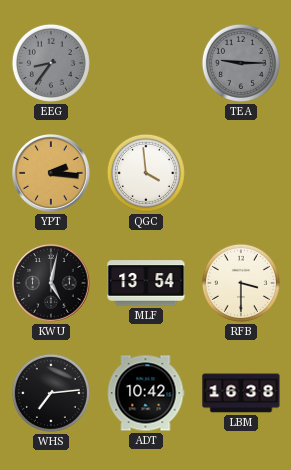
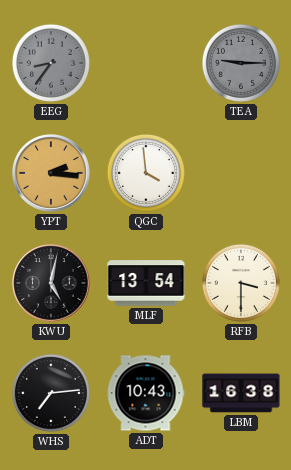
ADT: 10:42 -> 10:43 (146, 393)
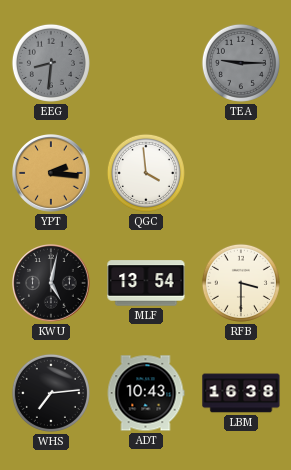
EEG: 8:36 -> 8:31 (51, 63)
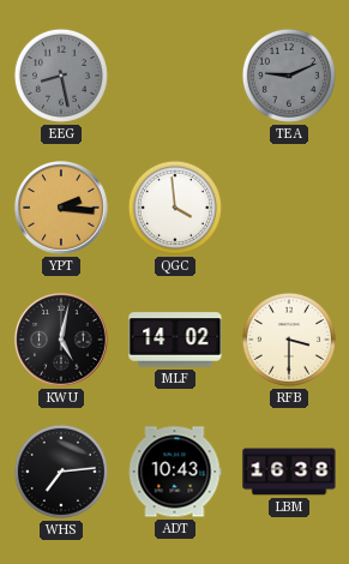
EEG: 8:31 -> 8:28 (61, 76)
TEA: 9:15 -> 9:11 (289, 76)
MLF: 13:54 -> 14:02 (175, 340)
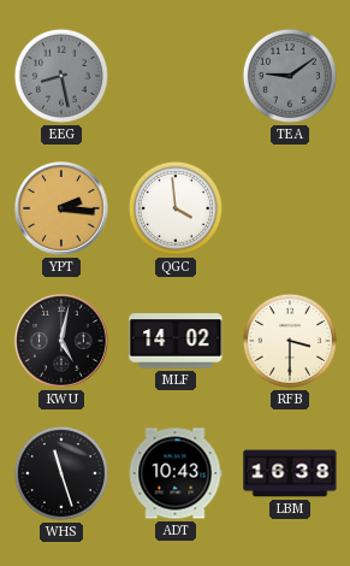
TEA: 9:11 -> 9:09 (290, 76)
WHS: 7:14 -> 11:27 (61, 473)
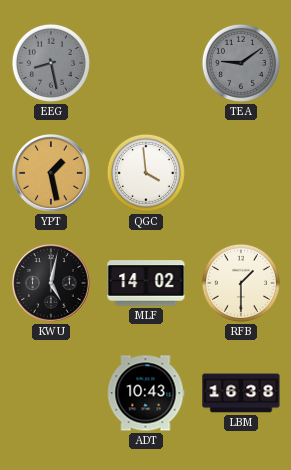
YPT: 2:16 -> 1:28 (51, 173)
RFB: 3:30 -> 1:30 (241, 283)
WHS: 11:27 -> none (61, 473)
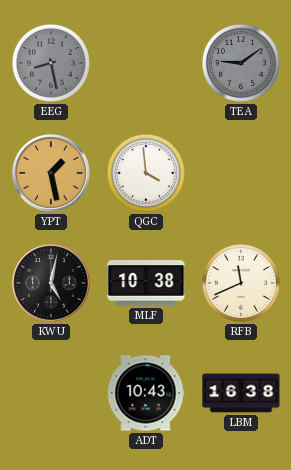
MLF: 14:02 -> 10:38 (146, 283)
RFB: 1:30 -> 11:41 (241, 283)
